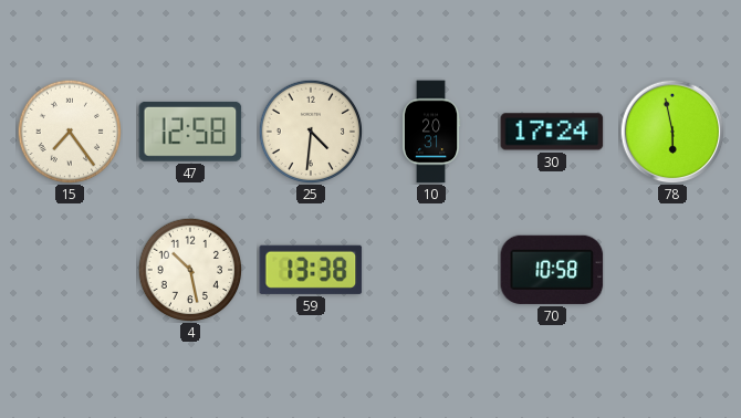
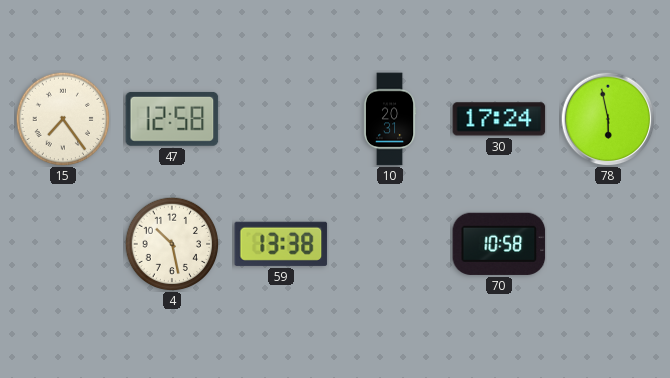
25: 4:31 -> none (311, 132)
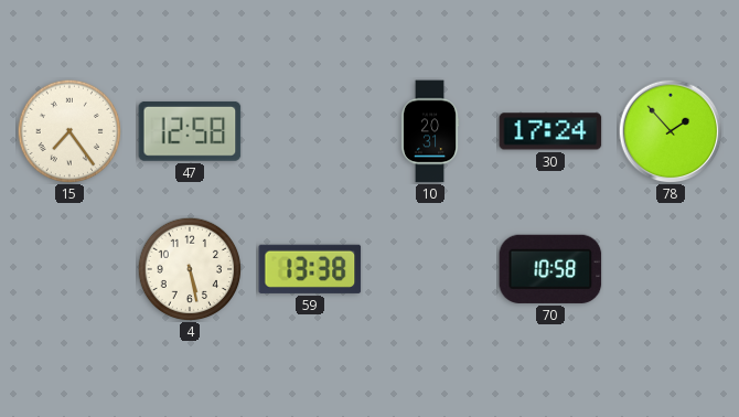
78: 5:58 -> 1:53 (671, 131)
4: 10:28 -> 5:28 (190, 269)
